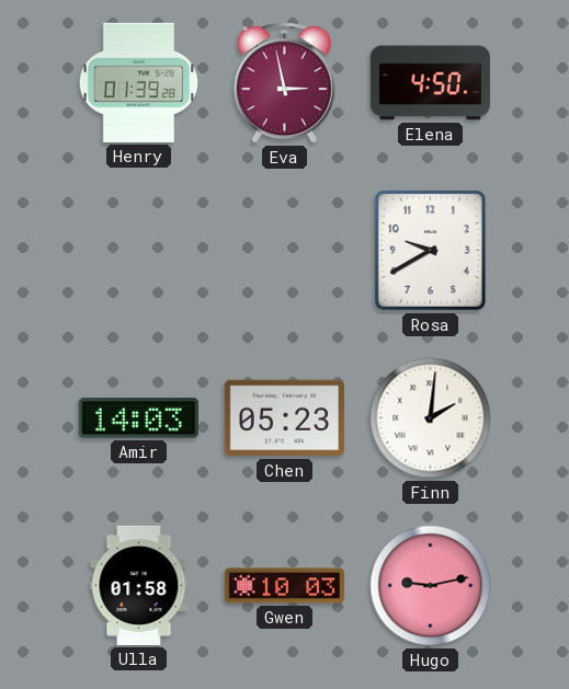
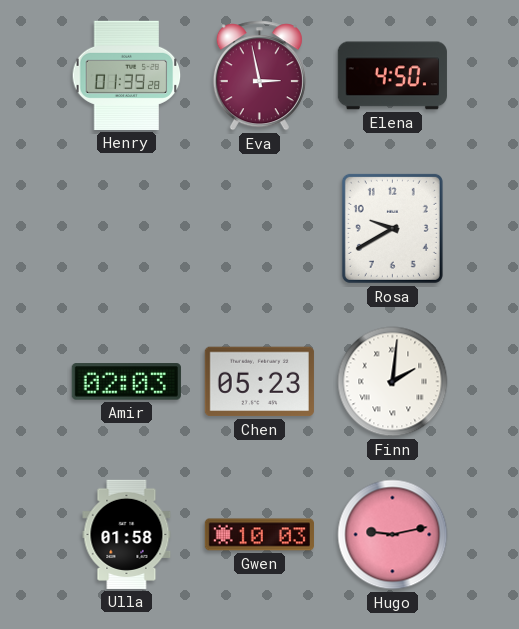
Amir: 14:03 -> 02:03 (126, 382)
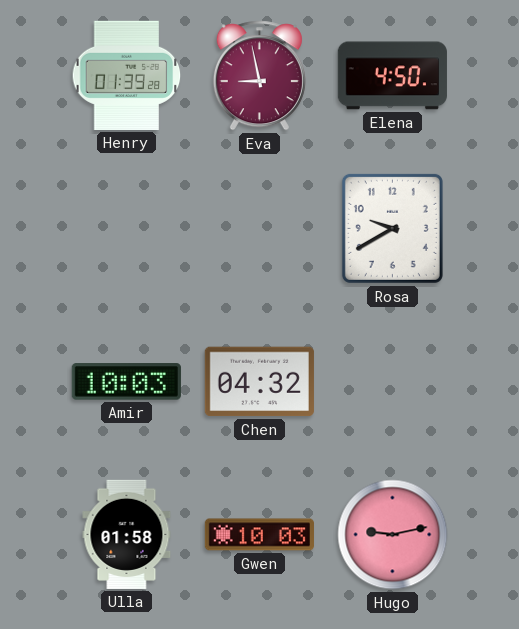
Eva: 2:58 -> 8:58 (259, 76)
Amir: 02:03 -> 10:03 (126, 382)
Chen: 05:23 -> 04:32 (259, 382)
Finn: 2:01 -> none (393, 382)
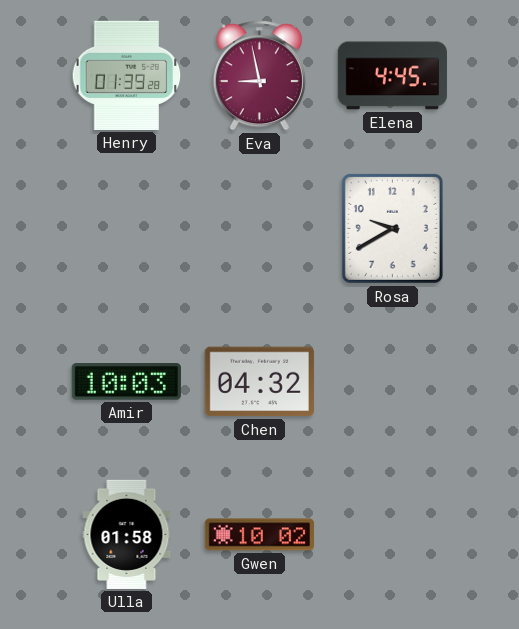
Elena: 4:50 -> 4:45 (392, 76)
Gwen: 10:03 -> 10:02 (259, 535)
Hugo: 9:13 -> none (393, 535)
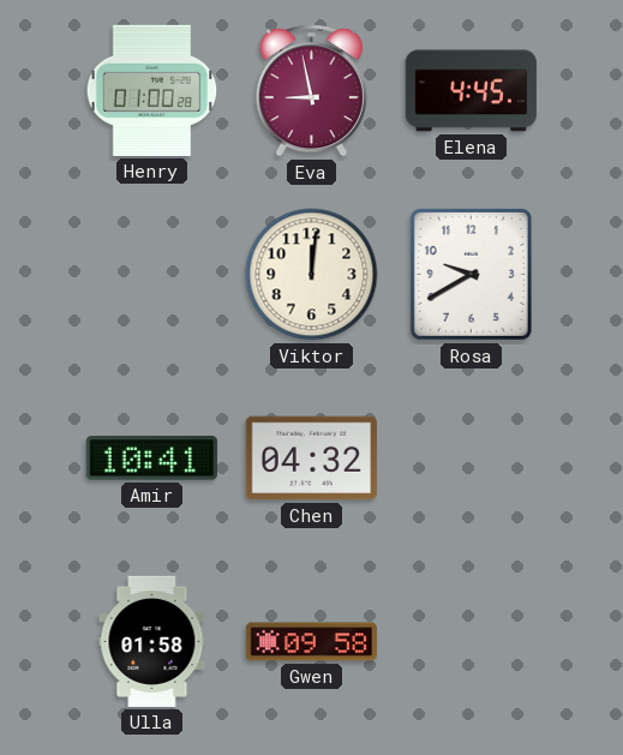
Henry: 01:39 -> 01:00 (152, 90)
Viktor: none -> 12:01 (312, 275)
Amir: 10:03 -> 10:41 (151, 459)
Gwen: 10:02 -> 09:58 (311, 642)
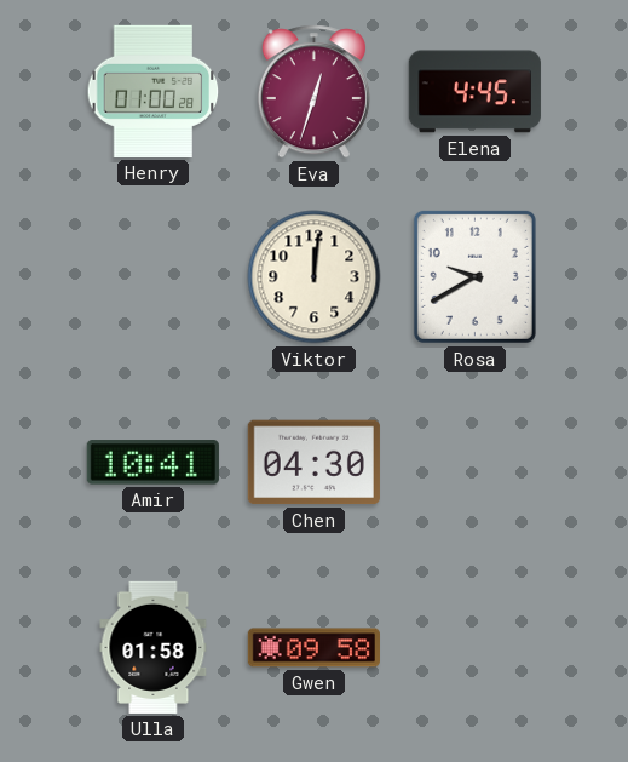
Eva: 8:58 -> 12:33 (313, 92)
Chen: 04:32 -> 04:30 (313, 463)
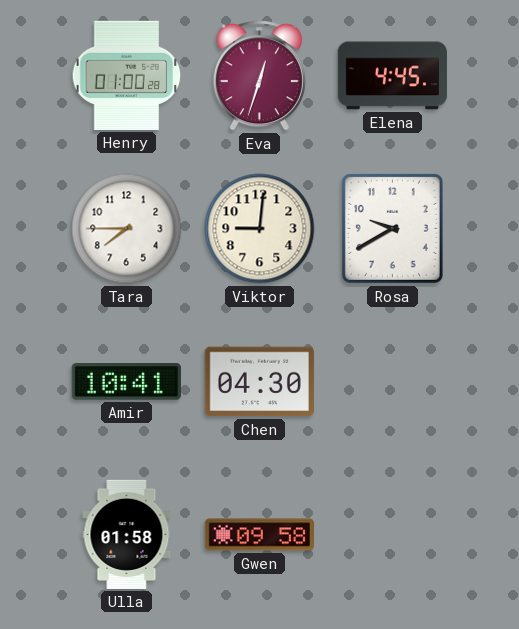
Tara: none -> 7:45 (127, 229)
Viktor: 12:01 -> 9:01 (260, 229)
